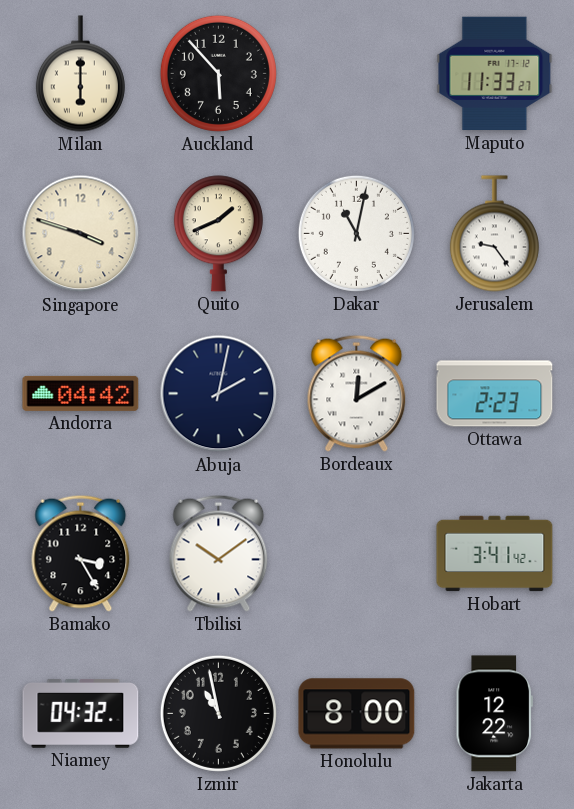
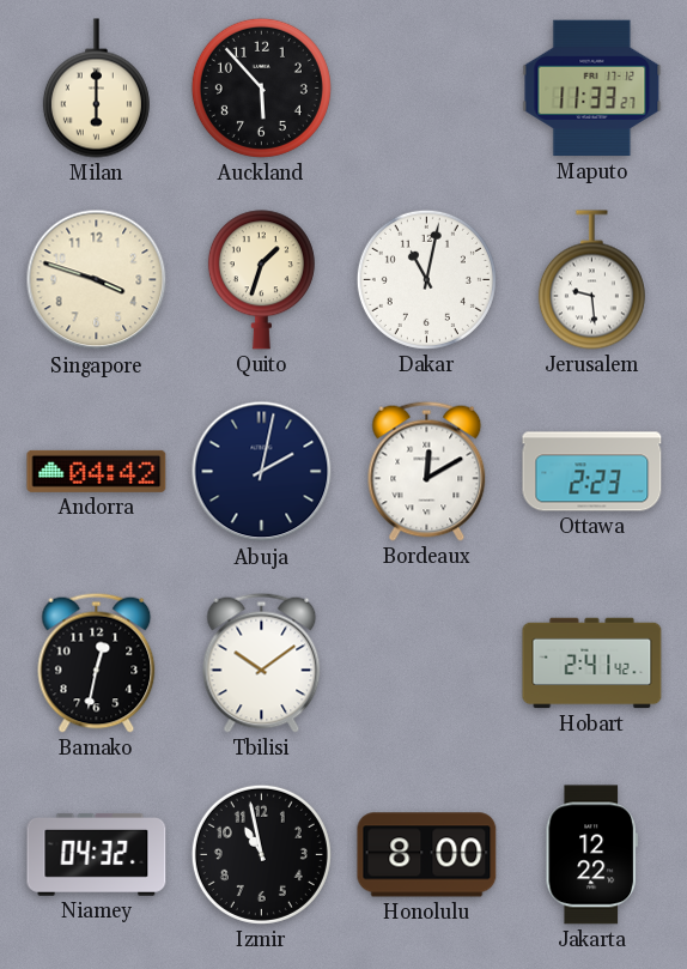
Quito: 1:41 -> 1:33 (261, 280)
Jerusalem: 9:24 -> 9:29 (591, 280)
Bamako: 3:25 -> 12:32 (97, 662)
Hobart: 3:41 -> 2:41 (592, 664)
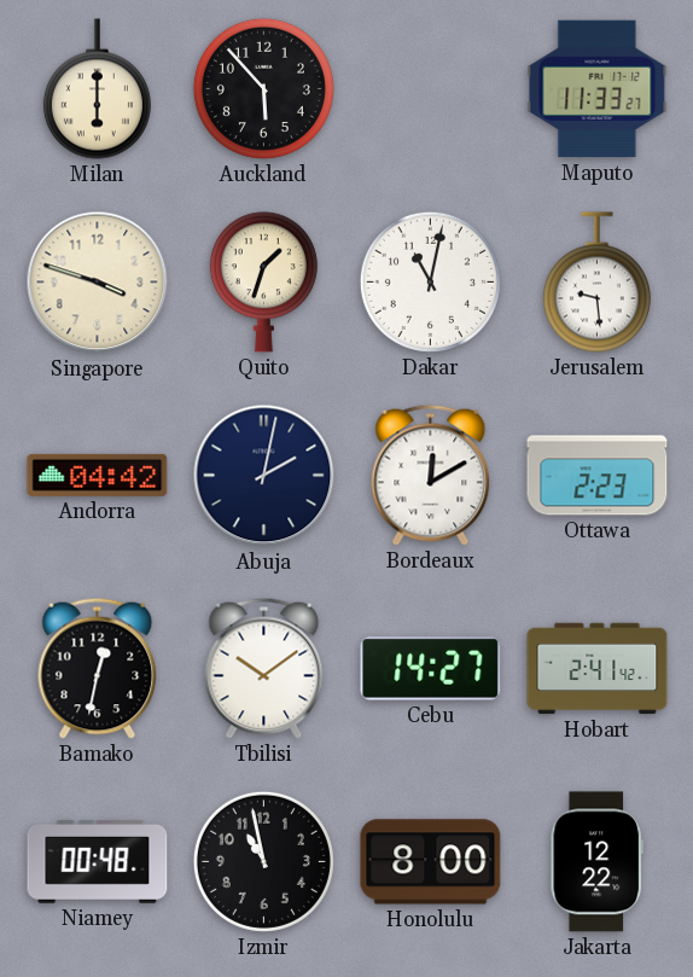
Cebu: none -> 14:27 (431, 669)
Niamey: 04:32 -> 00:48 (98, 862)
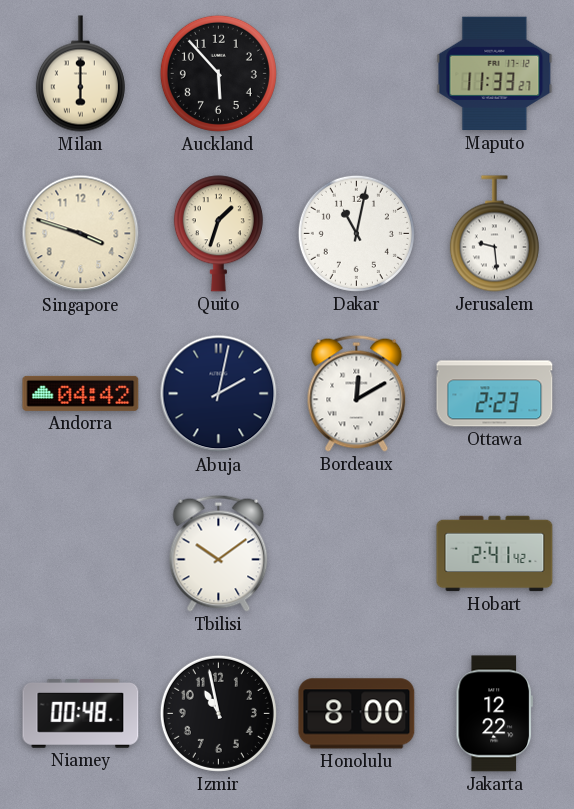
Bamako: 12:32 -> none (98, 668)
Cebu: 14:27 -> none (431, 669)
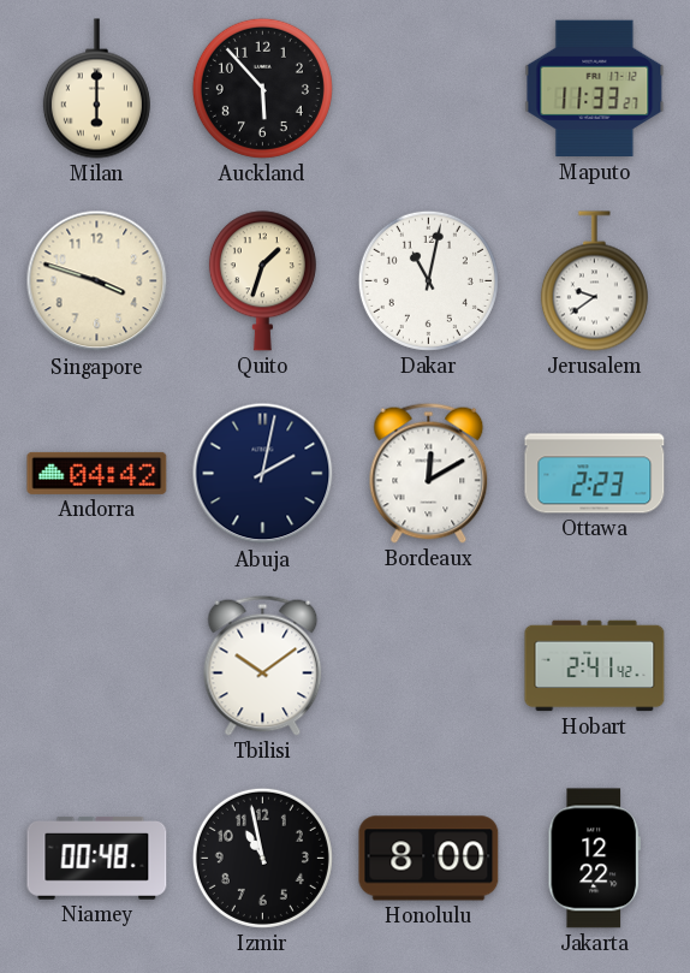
Jerusalem: 9:29 -> 9:39 (594, 281)
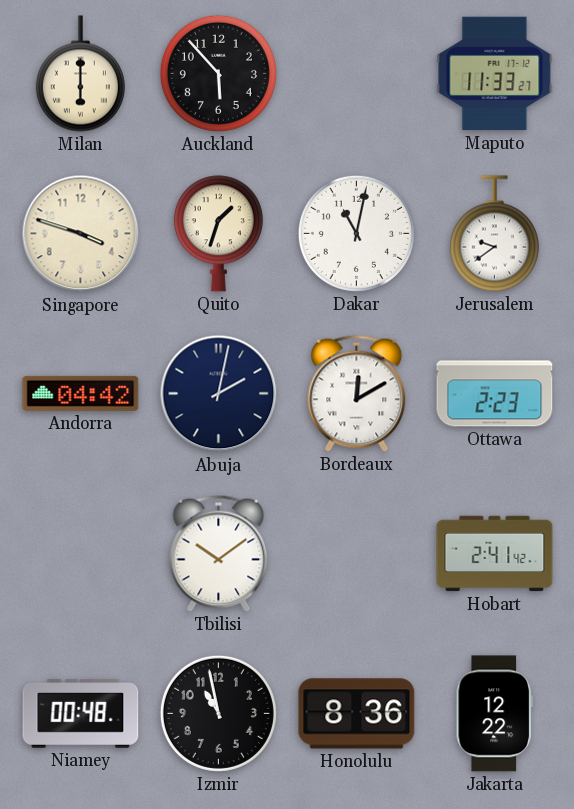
Honolulu: 8:00 -> 8:36 (357, 714)
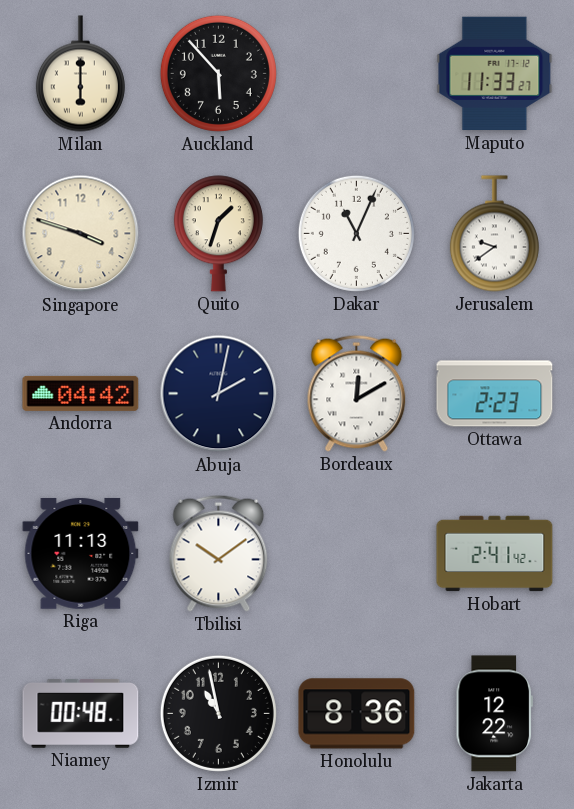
Dakar: 11:02 -> 11:04 (356, 233)
Riga: none -> 11:13 (81, 553)
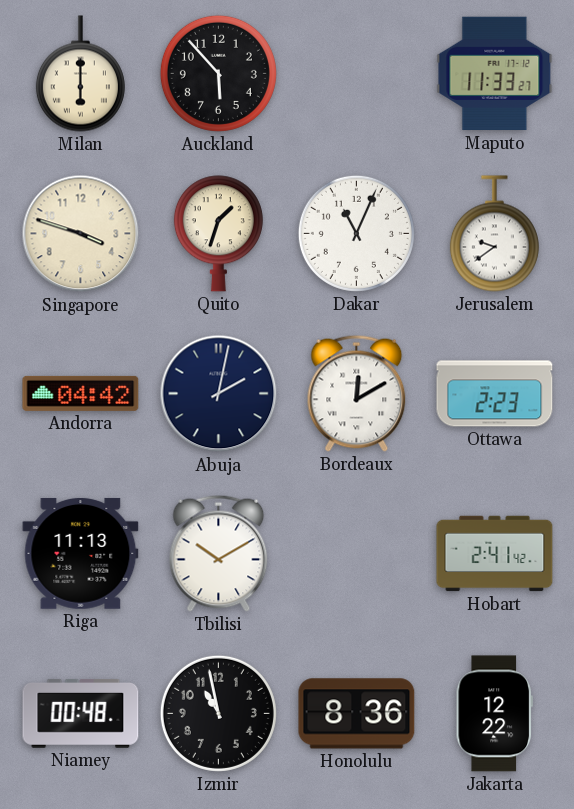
Tbilisi: 10:09 -> 10:10 (219, 553)
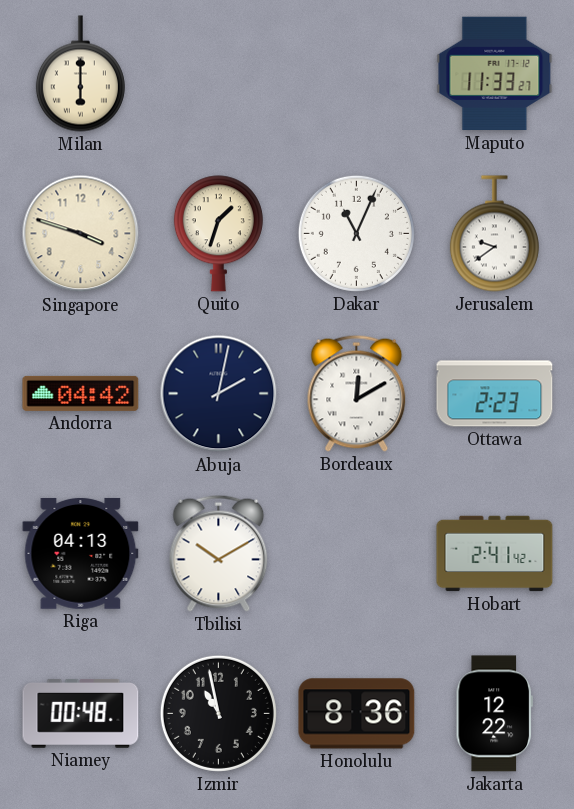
Auckland: 5:53 -> none (218, 73)
Riga: 11:13 -> 04:13 (81, 553)
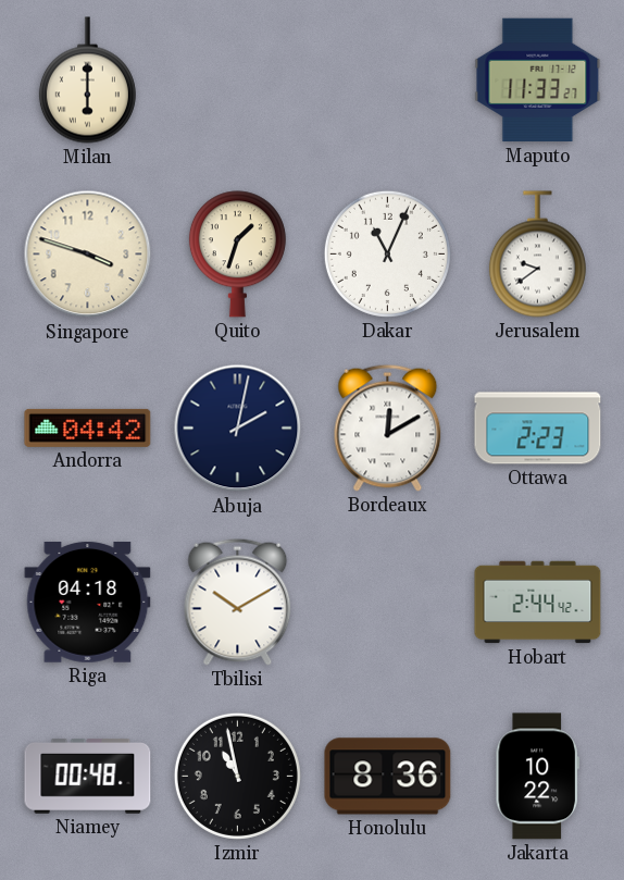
Riga: 04:13 -> 04:18 (88, 602)
Hobart: 2:41 -> 2:44 (538, 603)
Jakarta: 12:22 -> 10:22 (537, 777)
